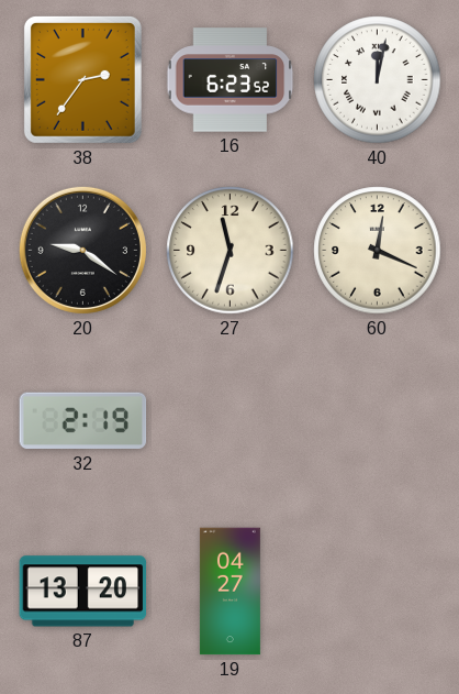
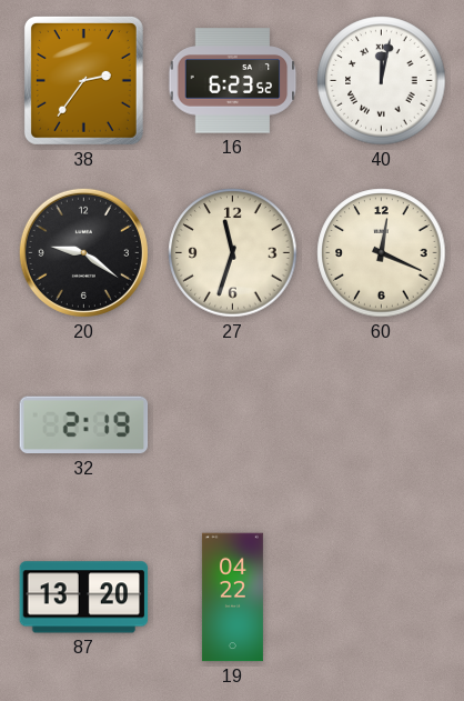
19: 04:27 -> 04:22 (232, 598)
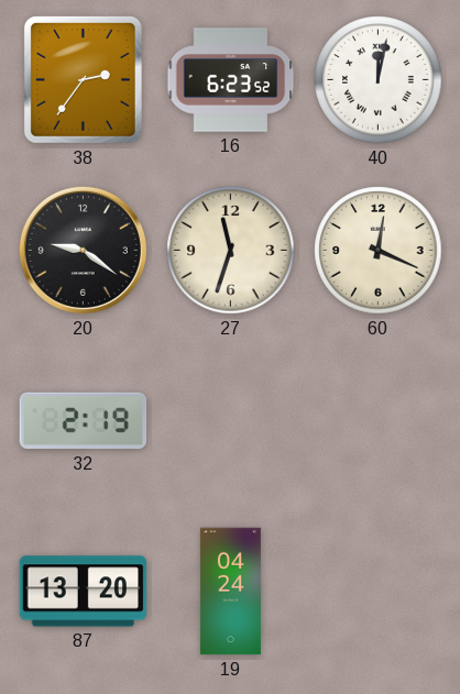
19: 04:22 -> 04:24 (230, 592)
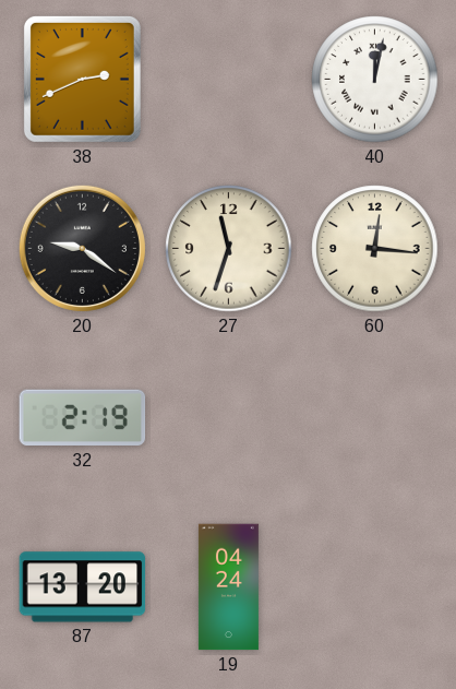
38: 2:36 -> 2:41 (82, 79)
16: 6:23 -> none (231, 80)
60: 12:19 -> 12:16 (375, 249)
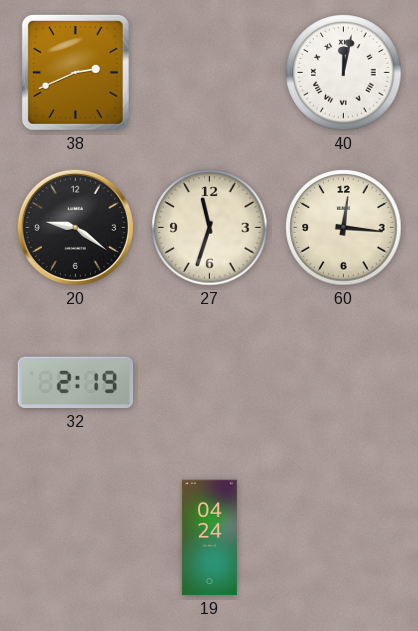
87: 13:20 -> none (83, 587)
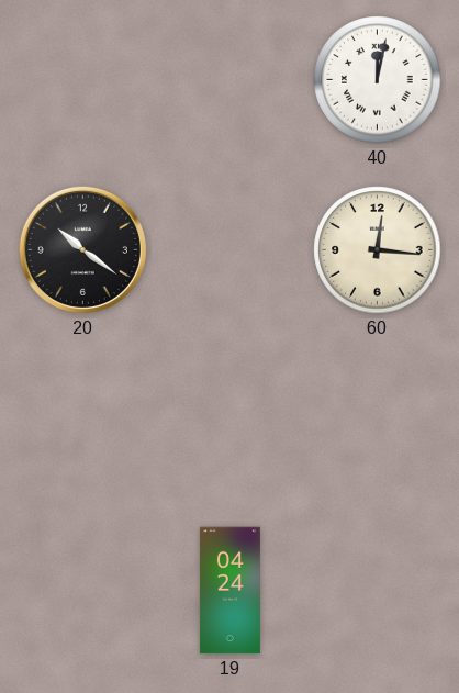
38: 2:41 -> none (75, 72)
20: 9:21 -> 10:21 (82, 249)
27: 11:33 -> none (210, 228)
32: 2:19 -> none (76, 383)
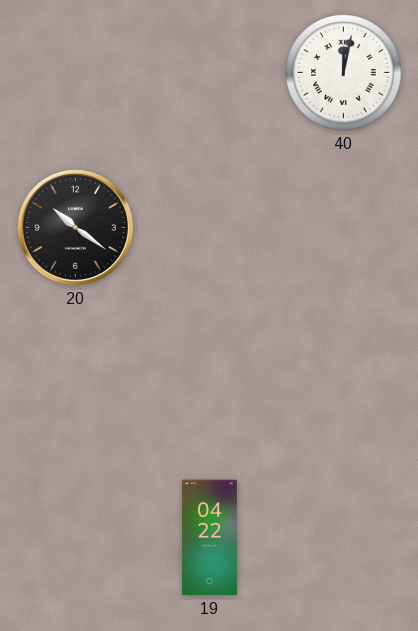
60: 12:16 -> none (378, 250)
19: 04:24 -> 04:22 (209, 538)
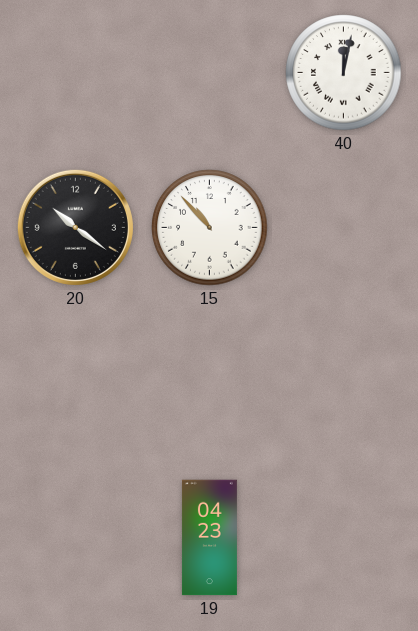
15: none -> 10:53 (210, 228)
19: 04:22 -> 04:23 (209, 538)
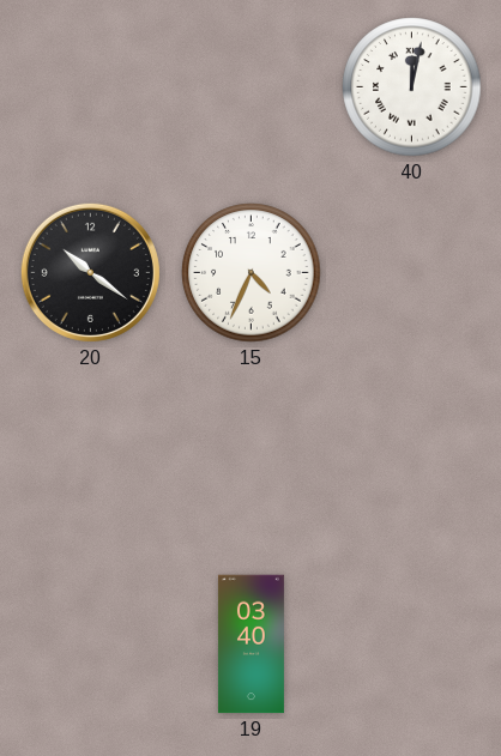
15: 10:53 -> 4:34 (252, 273)
19: 04:23 -> 03:40 (251, 645)
